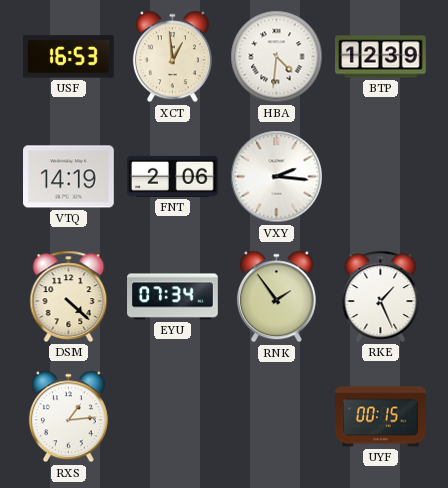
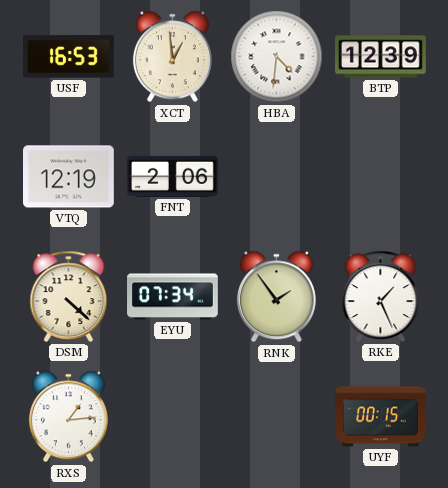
VTQ: 14:19 -> 12:19 (69, 177)
VXY: 2:16 -> none (277, 177)
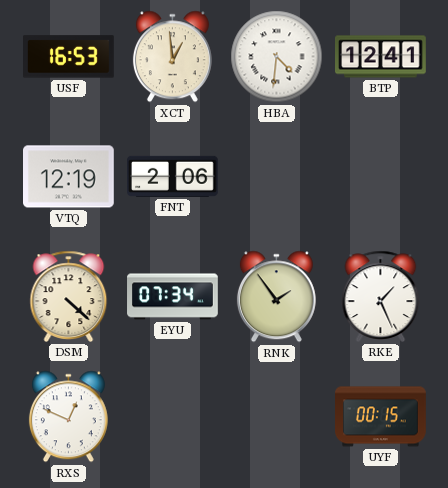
BTP: 12:39 -> 12:41 (381, 57)
RXS: 1:14 -> 12:49 (68, 417)
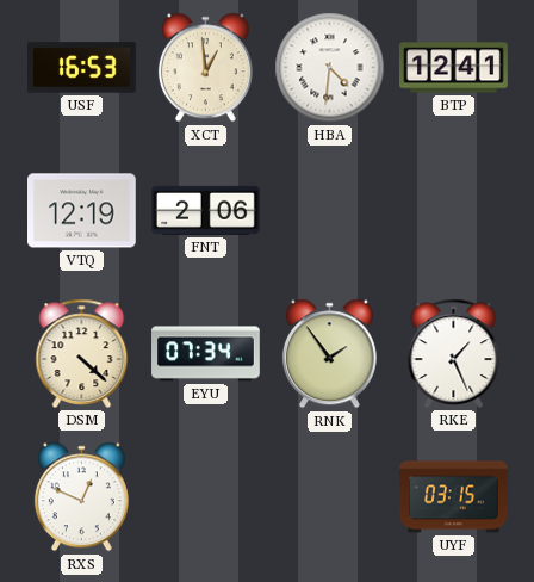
UYF: 00:15 -> 03:15 (454, 497)
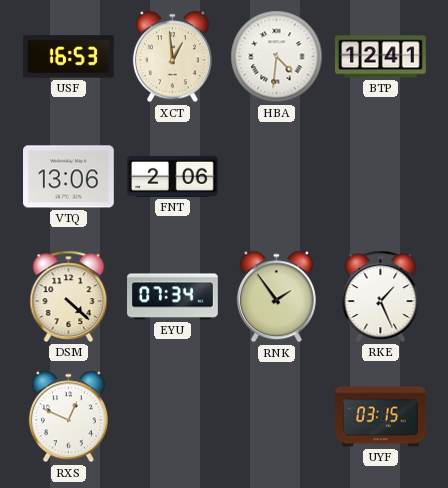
VTQ: 12:19 -> 13:06 (69, 177)
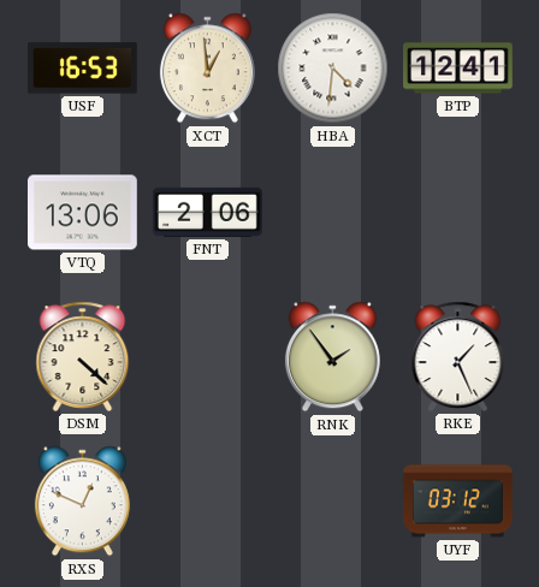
EYU: 07:34 -> none (173, 297)
UYF: 03:15 -> 03:12 (458, 502)
